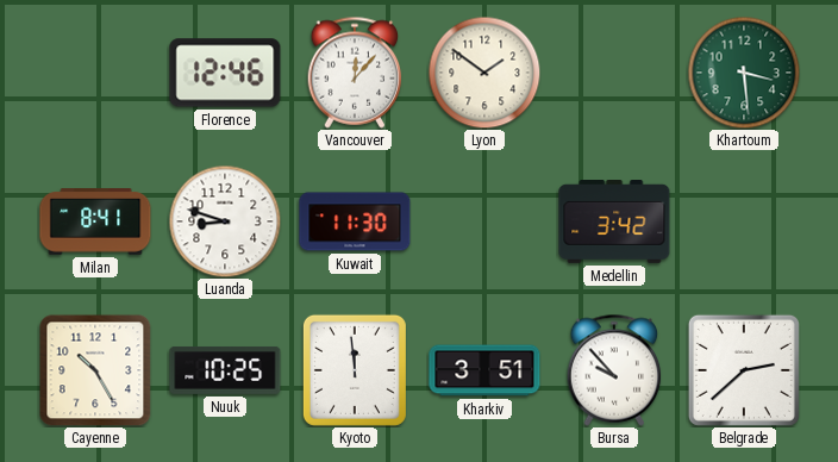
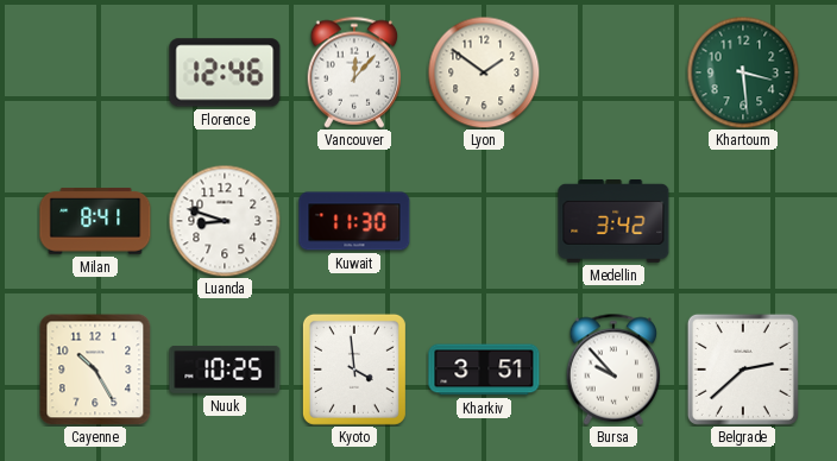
Kyoto: 11:59 -> 3:59 (354, 370)
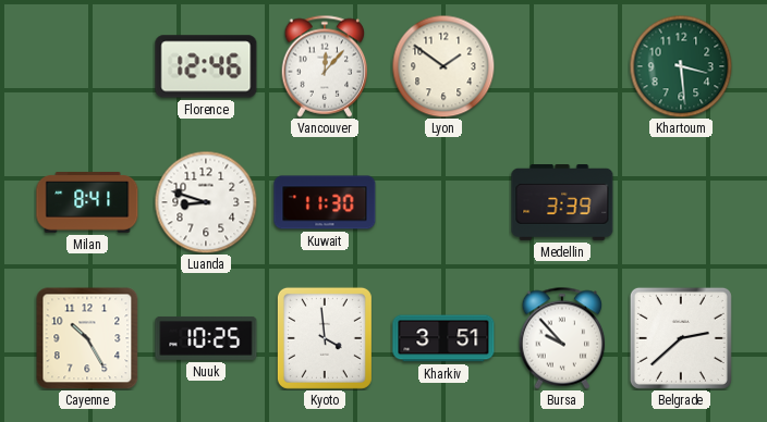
Medellin: 3:42 -> 3:39 (562, 203)
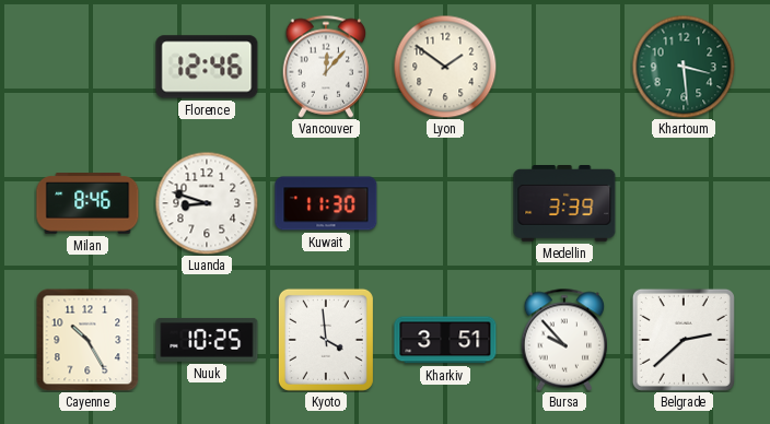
Milan: 8:41 -> 8:46 (87, 203)
